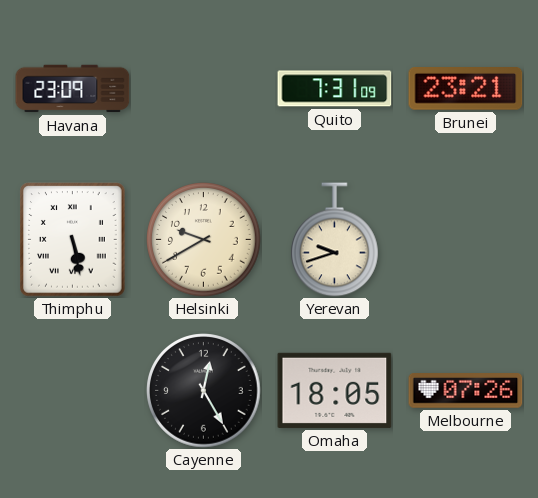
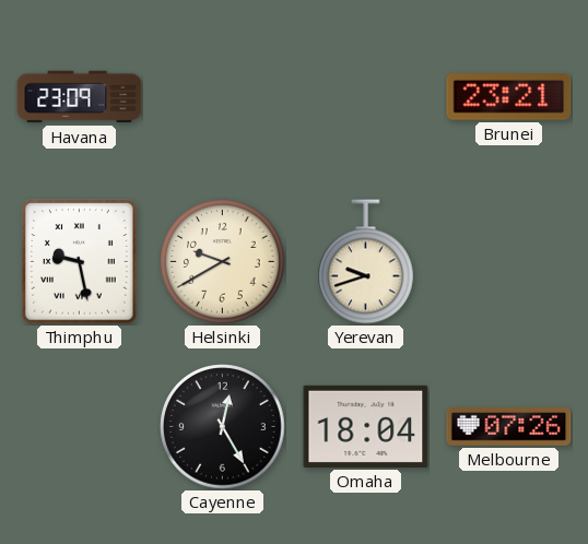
Quito: 7:31 -> none (335, 89)
Thimphu: 5:28 -> 9:28 (80, 262)
Omaha: 18:05 -> 18:04 (366, 426)
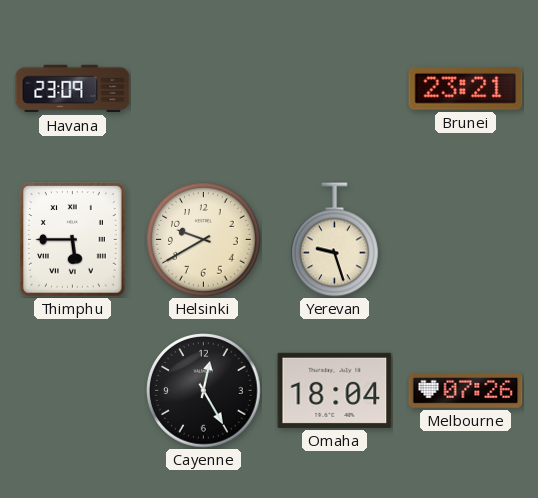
Thimphu: 9:28 -> 5:45 (73, 240)
Yerevan: 9:42 -> 9:27 (335, 240)
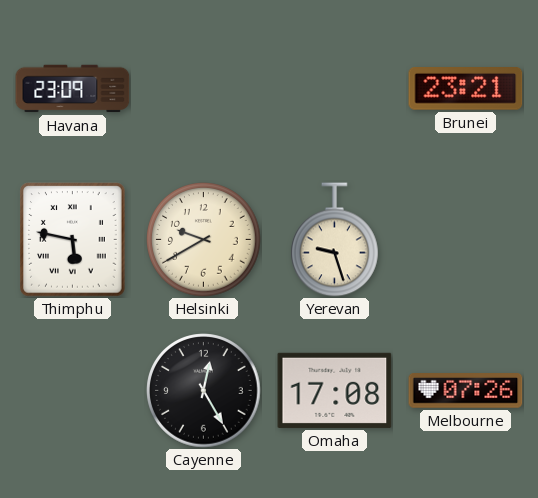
Thimphu: 5:45 -> 5:47 (73, 240)
Omaha: 18:04 -> 17:08 (335, 390)
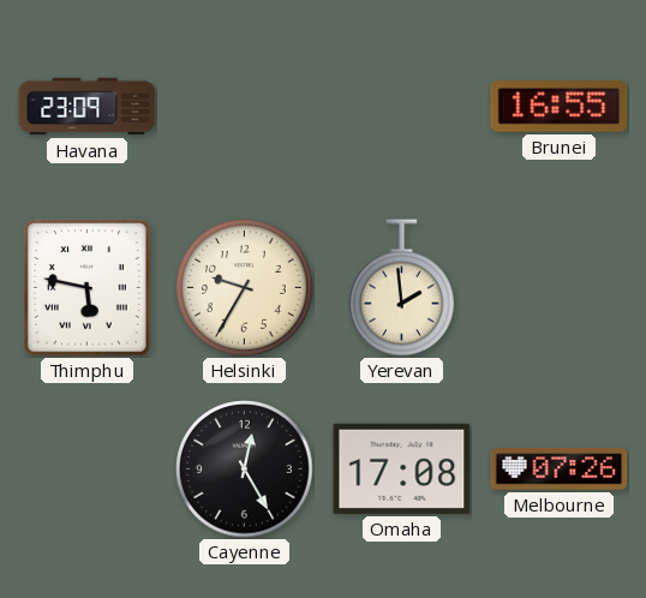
Brunei: 23:21 -> 16:55 (560, 107)
Helsinki: 9:40 -> 9:35 (245, 288)
Yerevan: 9:27 -> 1:59 (402, 288)
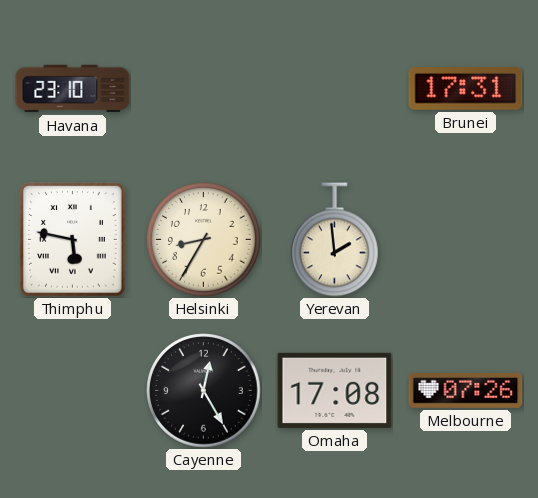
Havana: 23:09 -> 23:10 (73, 89)
Brunei: 16:55 -> 17:31 (466, 89)
Helsinki: 9:35 -> 8:35 (204, 240)
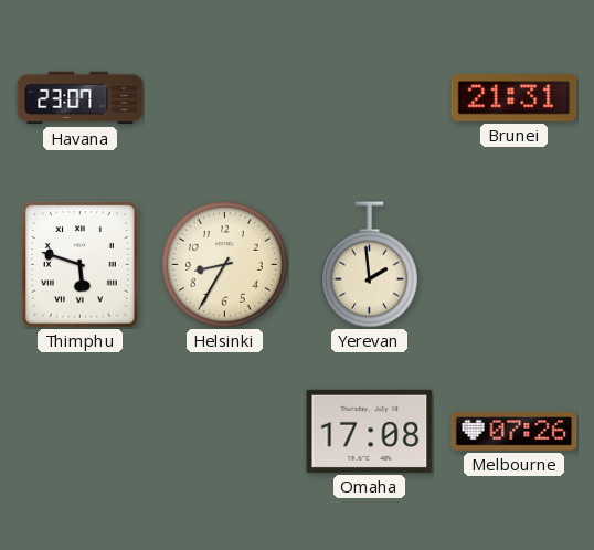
Havana: 23:10 -> 23:07 (81, 98)
Brunei: 17:31 -> 21:31 (515, 98)
Thimphu: 5:47 -> 5:48 (81, 265)
Cayenne: 12:25 -> none (204, 391)
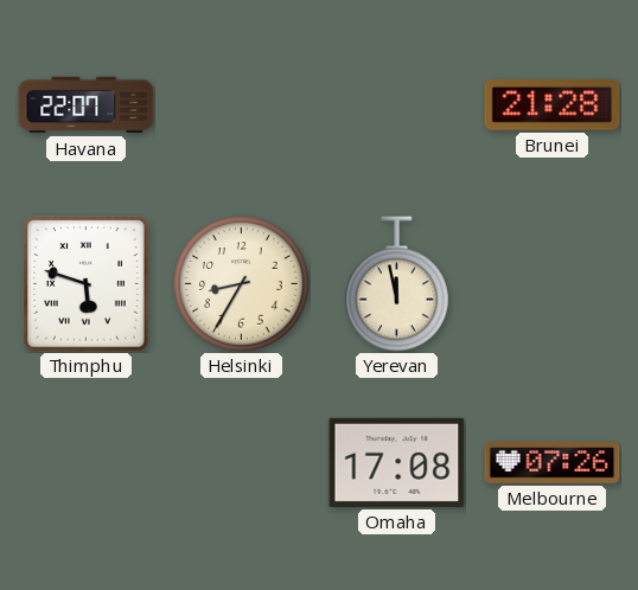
Havana: 23:07 -> 22:07 (87, 105)
Brunei: 21:31 -> 21:28 (553, 105)
Yerevan: 1:59 -> 11:58 (397, 284)
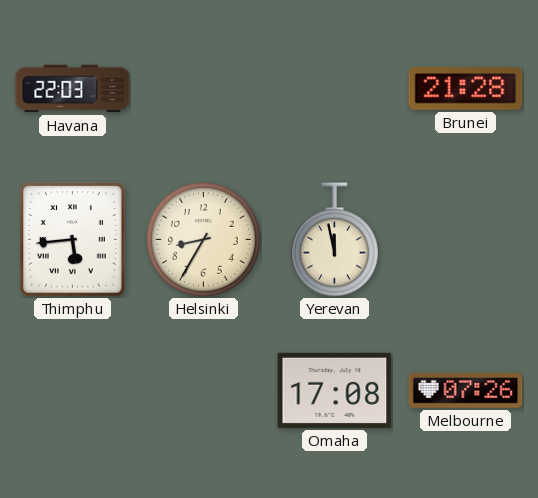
Havana: 22:07 -> 22:03 (73, 89)
Thimphu: 5:48 -> 5:44 (73, 240)
